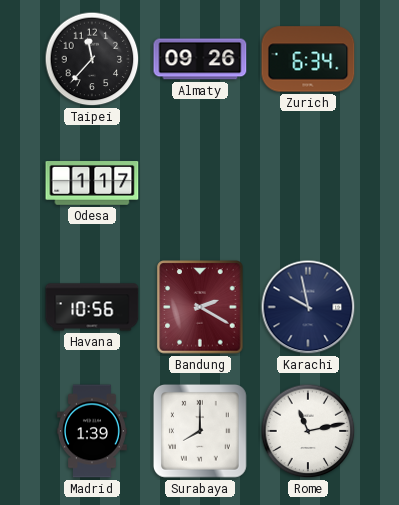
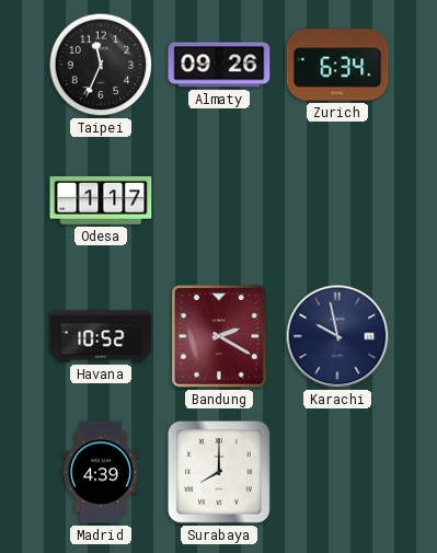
Taipei: 11:37 -> 11:34 (101, 65)
Havana: 10:56 -> 10:52 (101, 336)
Madrid: 1:39 -> 4:39 (101, 472)
Rome: 11:13 -> none (308, 431)
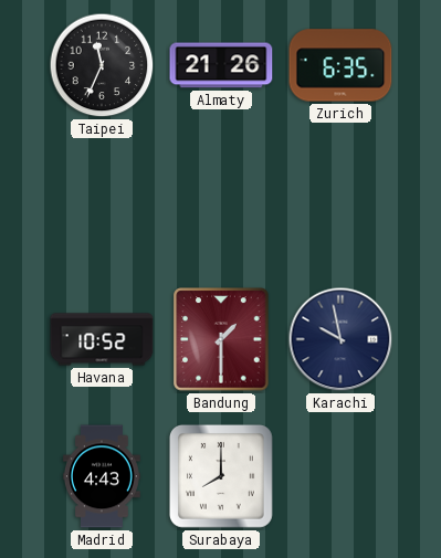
Almaty: 09:26 -> 21:26 (221, 65)
Zurich: 6:34 -> 6:35 (340, 65)
Odesa: 1:17 -> none (101, 201)
Bandung: 2:20 -> 1:30 (221, 339)
Madrid: 4:39 -> 4:43 (102, 476)
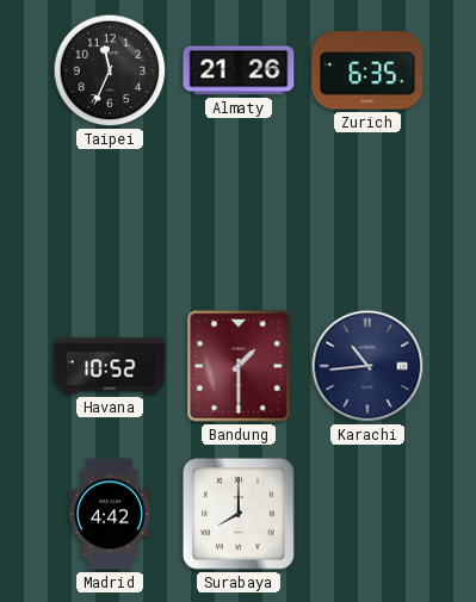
Karachi: 9:58 -> 10:44 (367, 366)
Madrid: 4:43 -> 4:42 (110, 514)
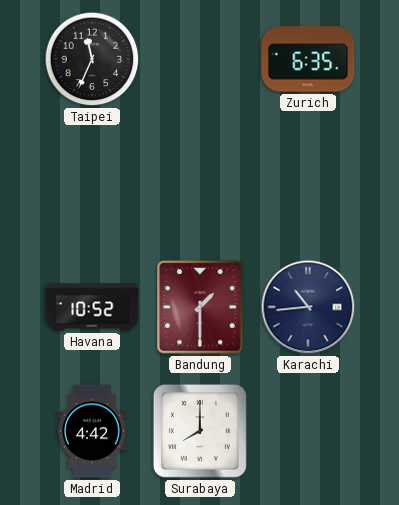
Almaty: 21:26 -> none (239, 70)
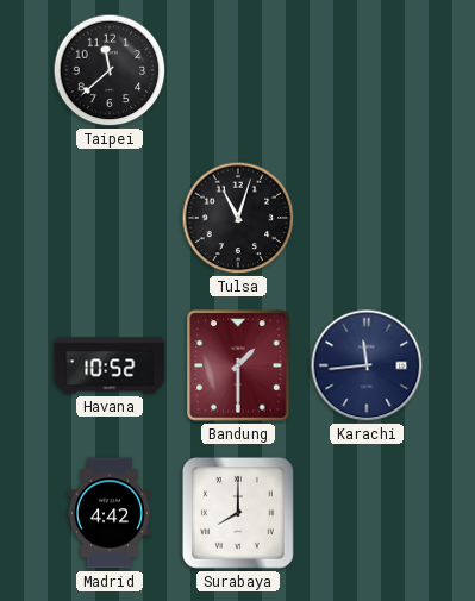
Taipei: 11:34 -> 11:38 (110, 70)
Zurich: 6:35 -> none (308, 59)
Tulsa: none -> 11:03 (238, 218)
Karachi: 10:44 -> 11:44 (367, 365)
